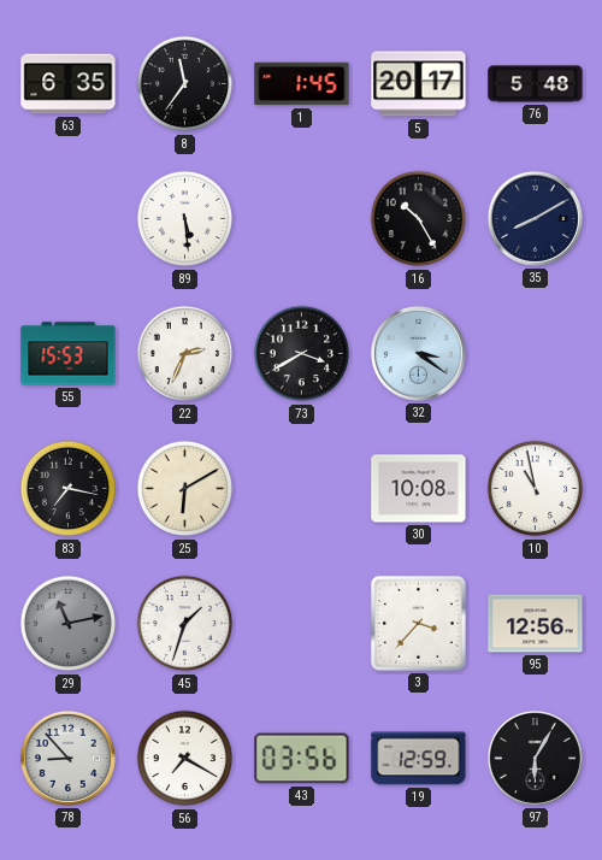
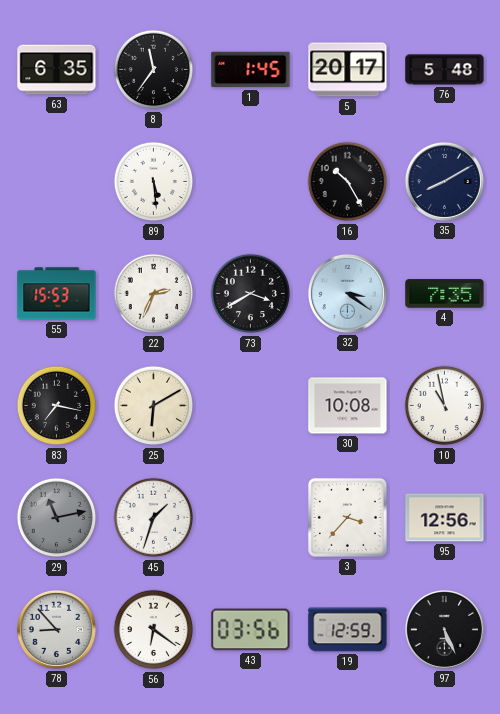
4: none -> 7:35 (445, 294)
56: 7:20 -> 6:21 (154, 630)
97: 6:05 -> 5:26 (444, 629)
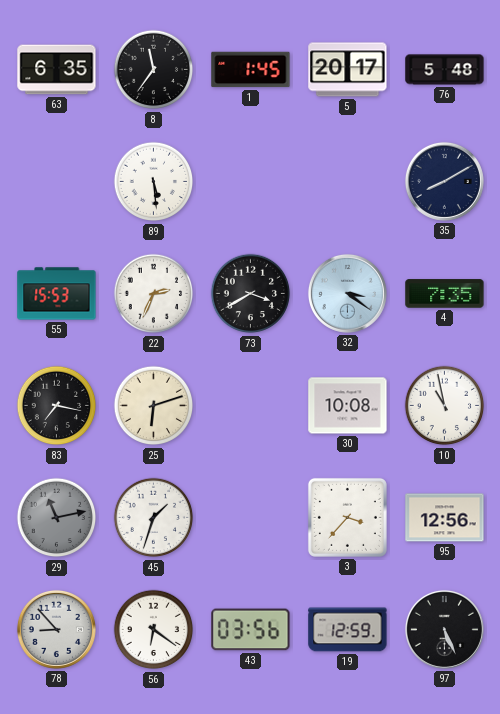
16: 10:25 -> none (348, 182)
25: 6:10 -> 6:12 (154, 406)
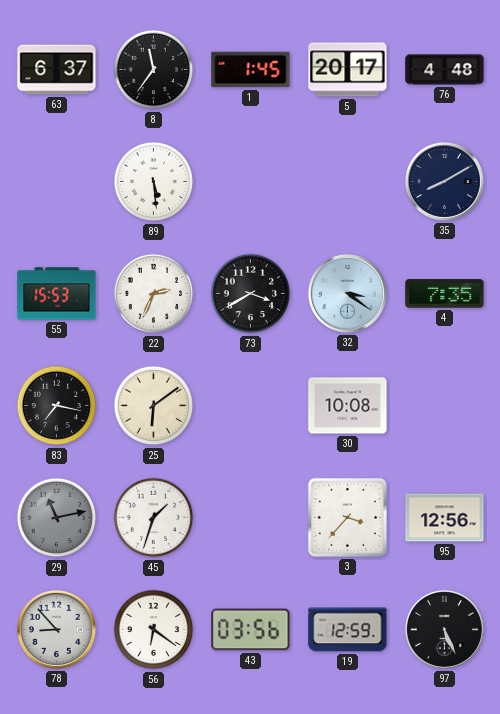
63: 6:35 -> 6:37 (57, 70)
76: 5:48 -> 4:48 (445, 70)
25: 6:12 -> 6:09 (154, 406)
10: 10:58 -> none (445, 406)
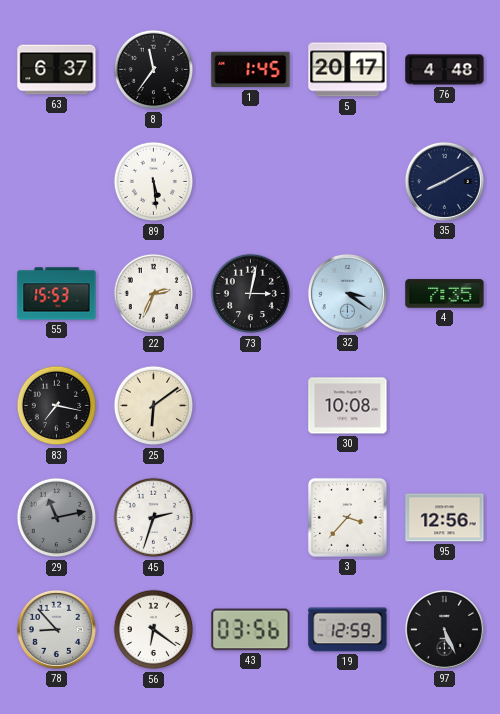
73: 3:40 -> 3:02 (251, 294)
45: 1:33 -> 2:33 (154, 518)
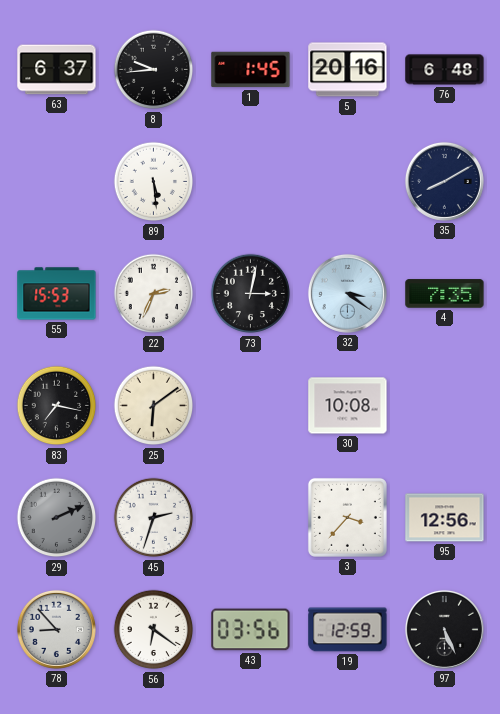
8: 11:36 -> 9:44 (154, 70)
5: 20:17 -> 20:16 (348, 70)
76: 4:48 -> 6:48 (445, 70)
29: 11:13 -> 2:11 (57, 518)
